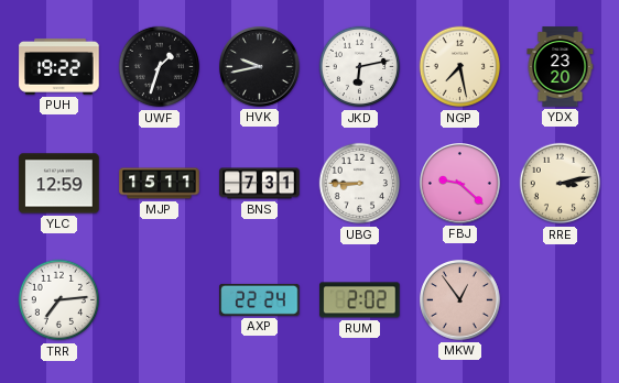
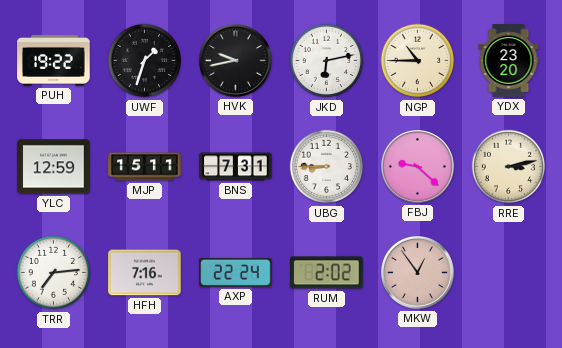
NGP: 7:28 -> 10:45 (418, 61)
HFH: none -> 7:16 (145, 273)
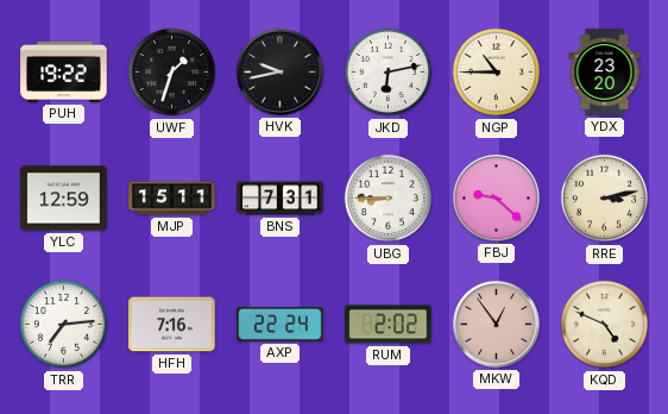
KQD: none -> 4:49 (605, 325)
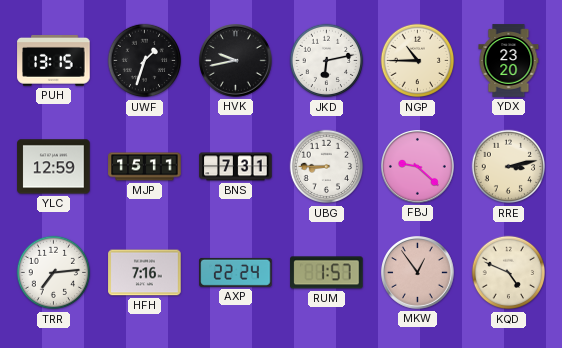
PUH: 19:22 -> 13:15 (54, 60)
RUM: 2:02 -> 1:57 (327, 273)
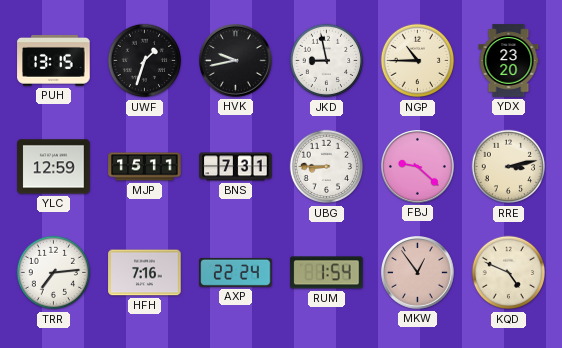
JKD: 6:13 -> 8:58 (327, 61)
RUM: 1:57 -> 1:54 (327, 273)
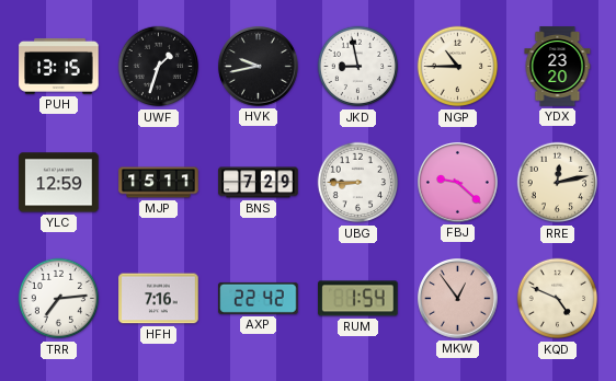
BNS: 7:31 -> 7:29 (259, 183)
RRE: 3:13 -> 12:13 (558, 183)
AXP: 22:24 -> 22:42 (259, 298)
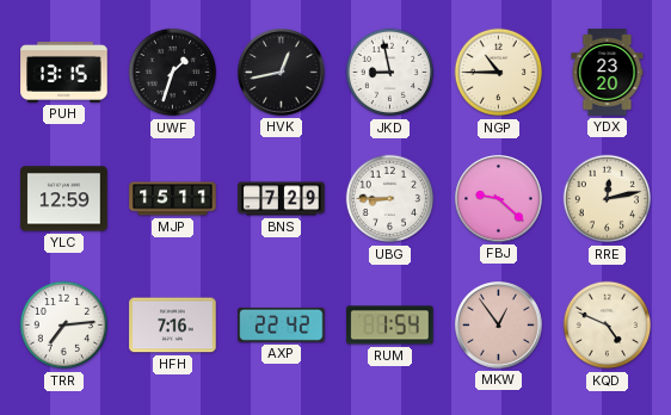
HVK: 9:43 -> 12:43 (282, 73)
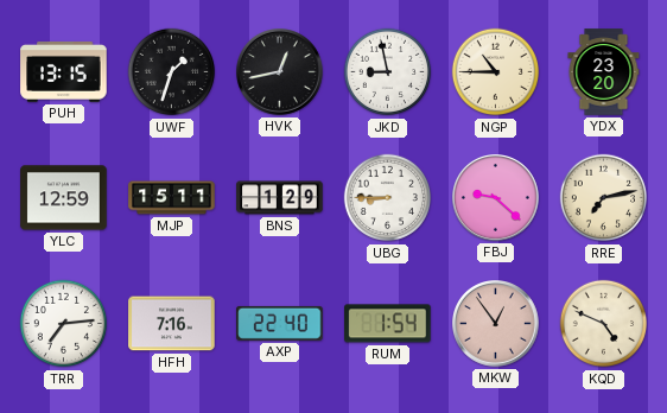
BNS: 7:29 -> 1:29 (280, 198)
RRE: 12:13 -> 7:13 (604, 198)
AXP: 22:42 -> 22:40 (280, 323)
